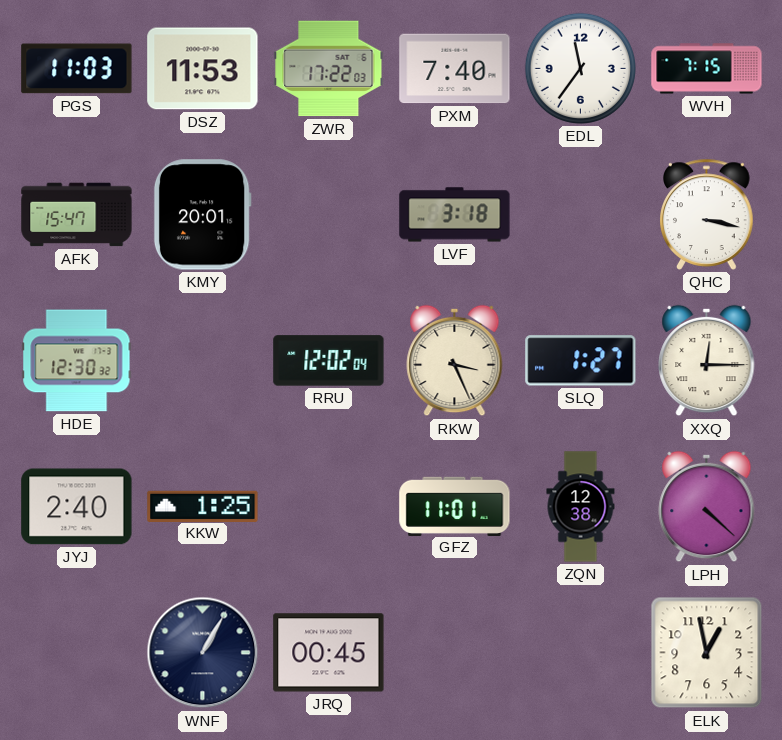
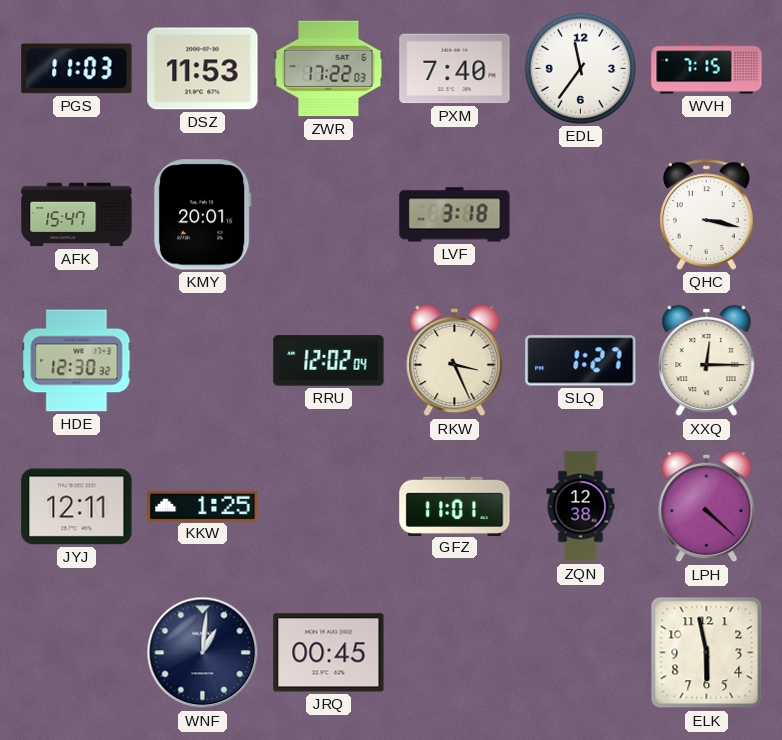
JYJ: 2:40 -> 12:11 (77, 507)
WNF: 1:05 -> 1:01 (203, 653)
ELK: 12:58 -> 5:58 (707, 653)
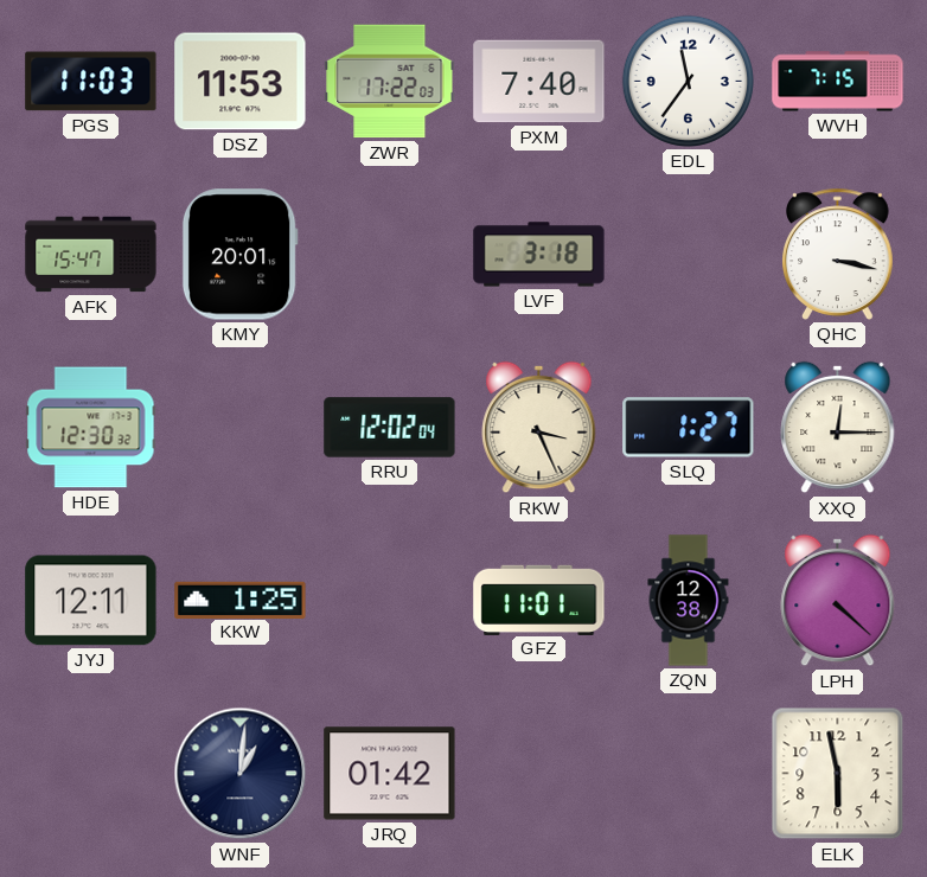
JRQ: 00:45 -> 01:42 (390, 774)
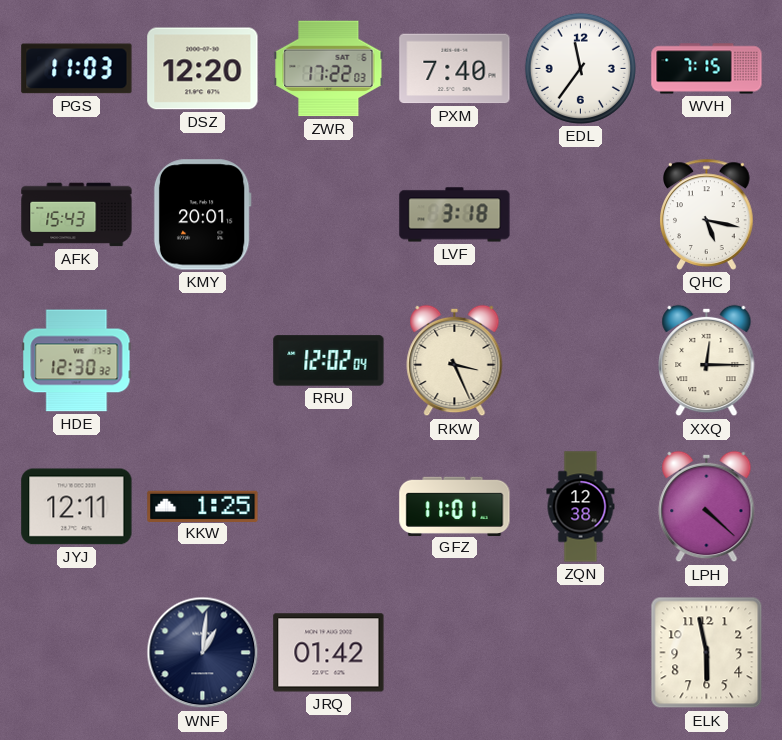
DSZ: 11:53 -> 12:20 (203, 69)
AFK: 15:47 -> 15:43 (77, 215)
QHC: 3:17 -> 5:17 (707, 214)
SLQ: 1:27 -> none (689, 428)
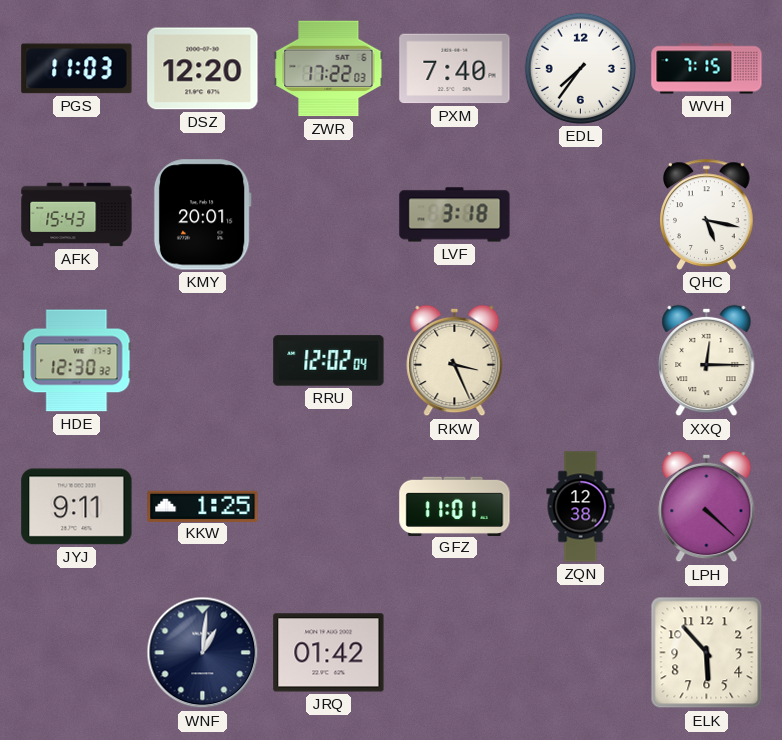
EDL: 11:36 -> 7:36 (580, 68)
JYJ: 12:11 -> 9:11 (77, 507)
ELK: 5:58 -> 5:53 (707, 653)
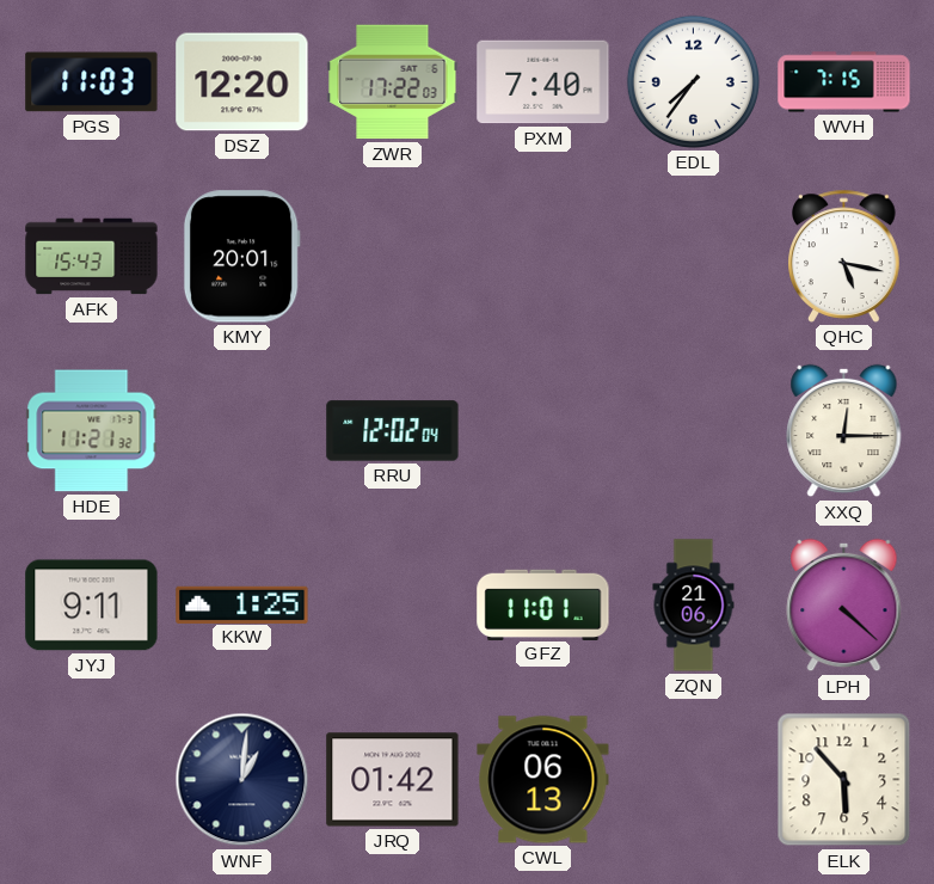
LVF: 3:18 -> none (455, 215)
HDE: 12:30 -> 11:21 (92, 431)
RKW: 3:26 -> none (455, 361)
ZQN: 12:38 -> 21:06 (694, 606)
CWL: none -> 06:13 (543, 780)
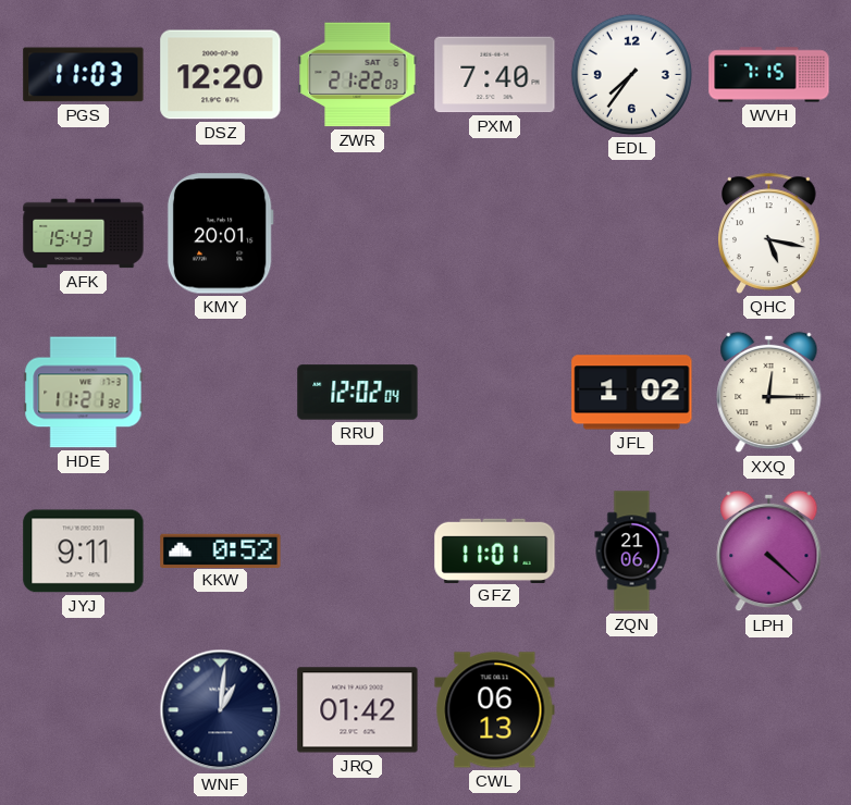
ZWR: 17:22 -> 21:22 (358, 75)
JFL: none -> 1:02 (632, 393)
KKW: 1:25 -> 0:52 (221, 550)
ELK: 5:53 -> none (844, 780)
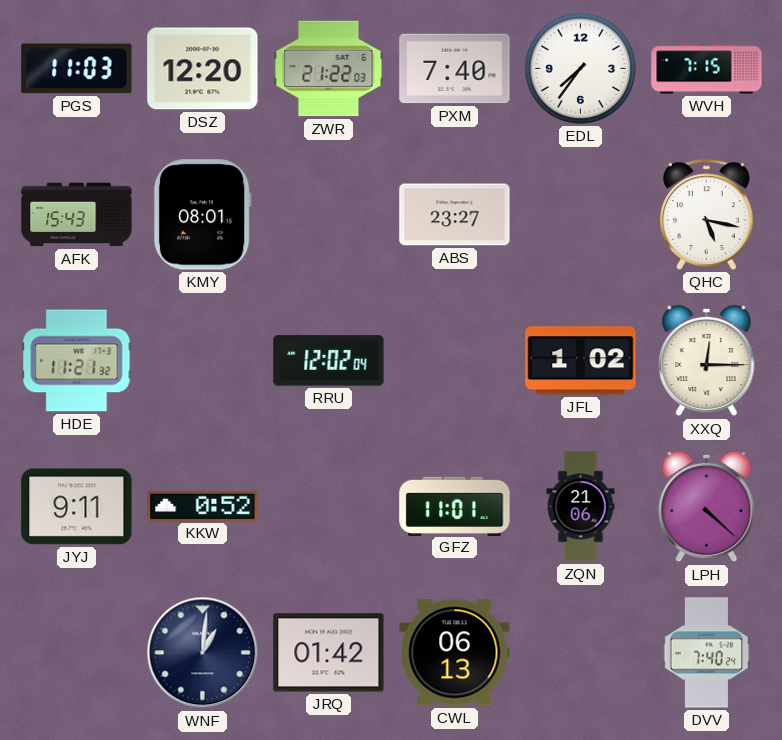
KMY: 20:01 -> 08:01 (202, 215)
ABS: none -> 23:27 (455, 215)
DVV: none -> 7:40 (707, 653)
